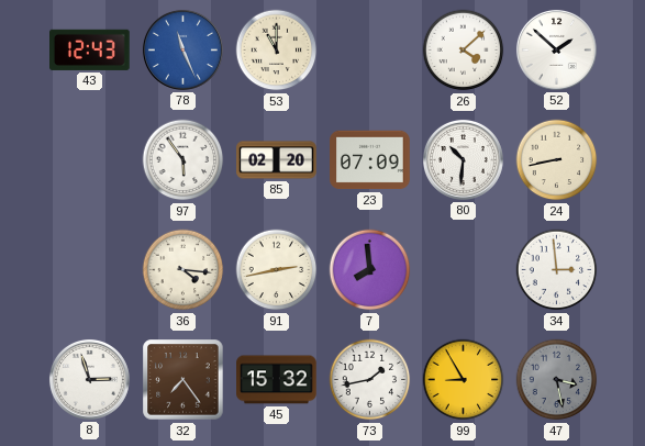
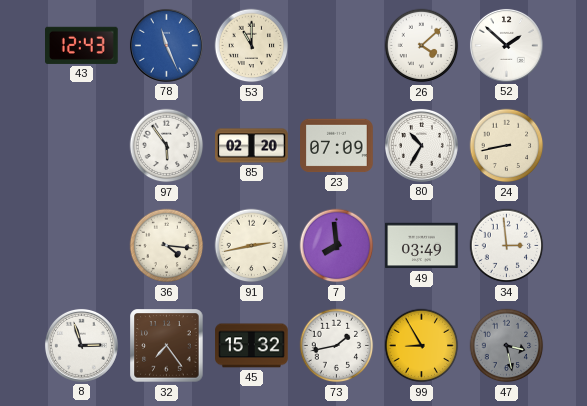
80: 10:31 -> 10:35 (421, 145)
49: none -> 03:49 (422, 246)
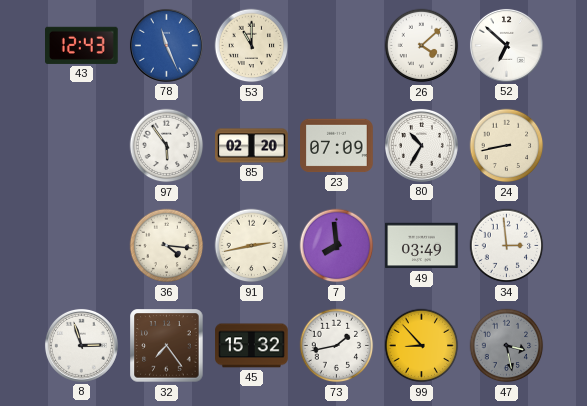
52: 1:52 -> 6:52 (506, 45)
99: 8:55 -> 8:53 (422, 346)
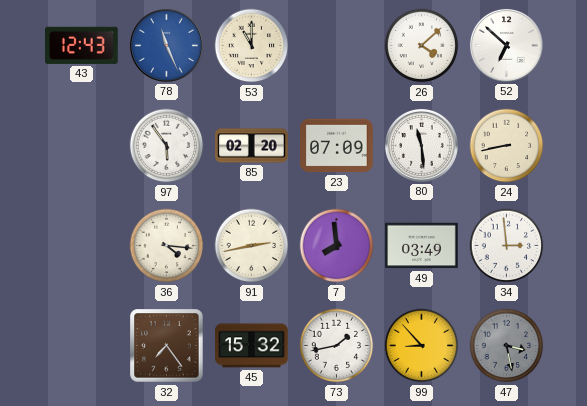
80: 10:35 -> 11:29 (421, 145)
8: 2:57 -> none (81, 345)
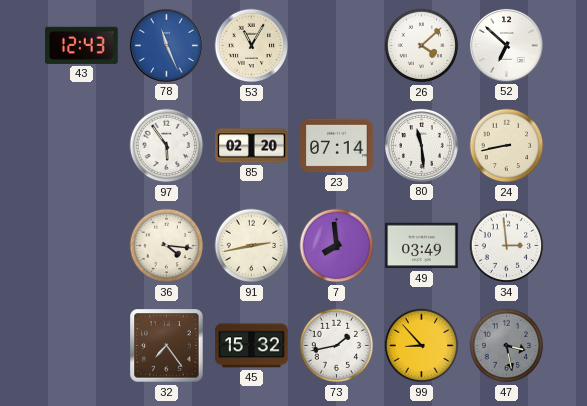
53: 11:00 -> 11:05 (252, 46)
23: 07:09 -> 07:14 (337, 146)
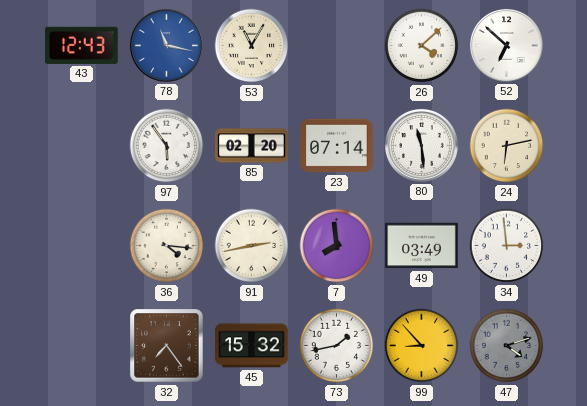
78: 11:26 -> 11:17 (166, 45)
24: 8:43 -> 6:13 (507, 146)
47: 3:28 -> 4:12 (507, 346)
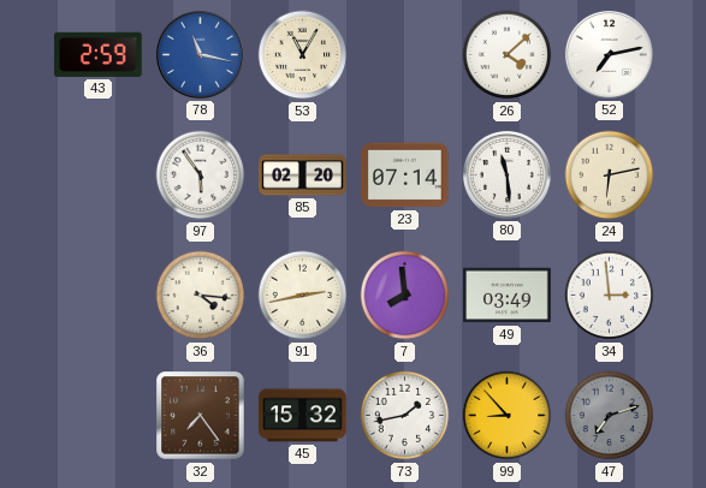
43: 12:43 -> 2:59 (99, 54)
52: 6:52 -> 7:13 (609, 54)
47: 4:12 -> 7:12 (610, 416)
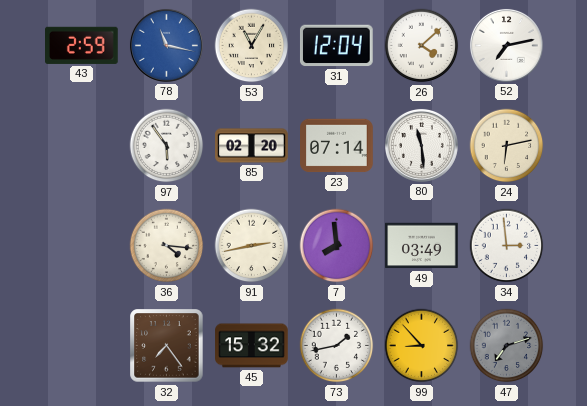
31: none -> 12:04 (337, 46)
